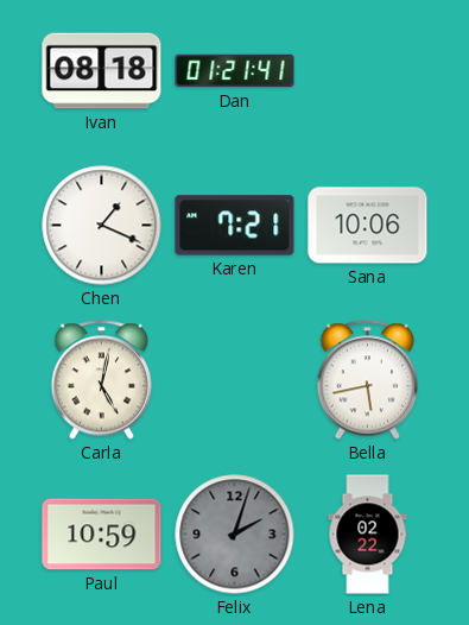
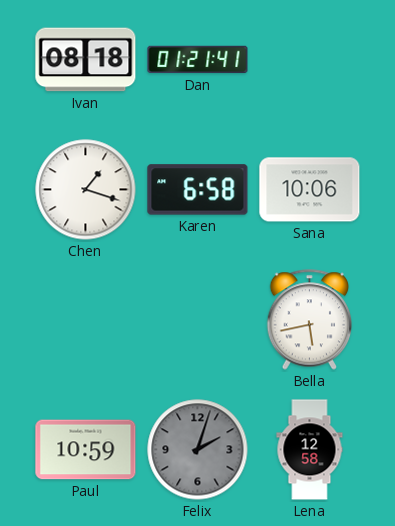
Chen: 1:19 -> 1:18 (86, 190)
Karen: 7:21 -> 6:58 (198, 190)
Carla: 5:02 -> none (102, 380)
Lena: 02:22 -> 12:58 (310, 450)
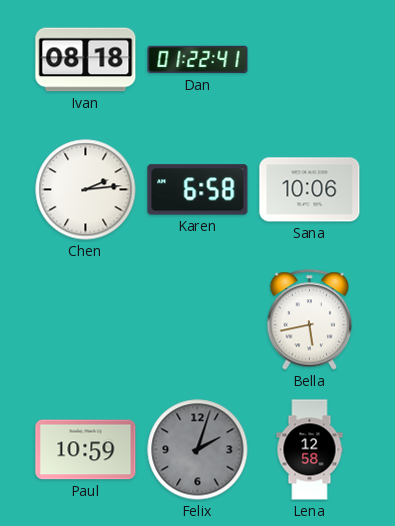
Dan: 01:21 -> 01:22 (198, 60)
Chen: 1:18 -> 2:14 (86, 190)
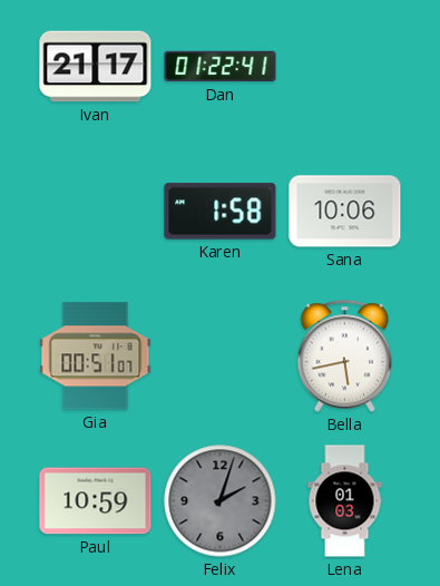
Ivan: 08:18 -> 21:17 (96, 67)
Chen: 2:14 -> none (86, 190)
Karen: 6:58 -> 1:58 (221, 212)
Gia: none -> 00:51 (96, 357)
Lena: 12:58 -> 01:03 (345, 501)
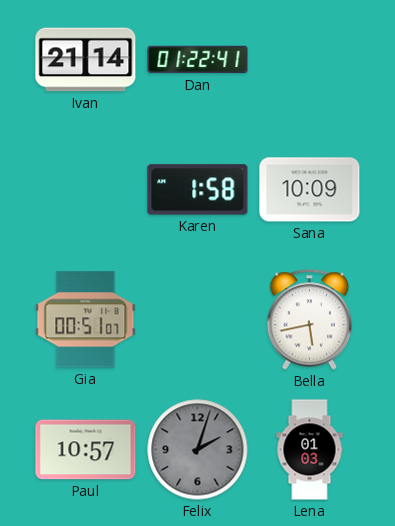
Ivan: 21:17 -> 21:14 (86, 60)
Sana: 10:06 -> 10:09 (310, 190)
Paul: 10:59 -> 10:57 (86, 450)
